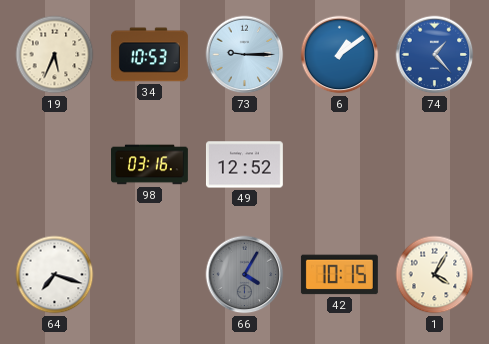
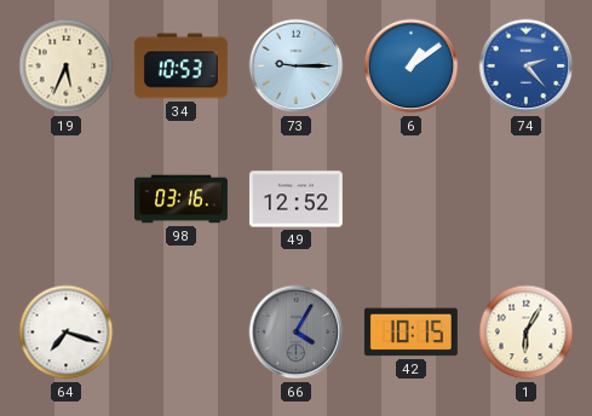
74: 1:23 -> 2:23 (527, 67)
1: 4:05 -> 6:05 (527, 333)
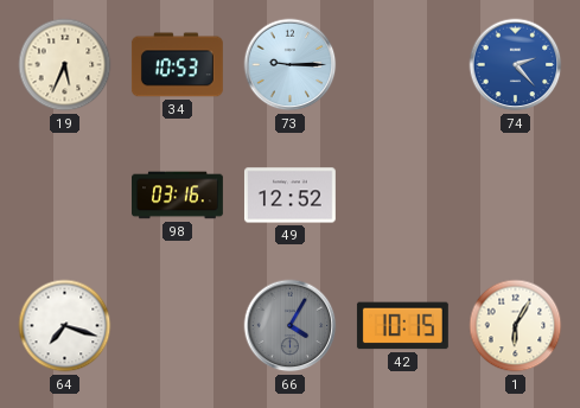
6: 1:09 -> none (412, 67)
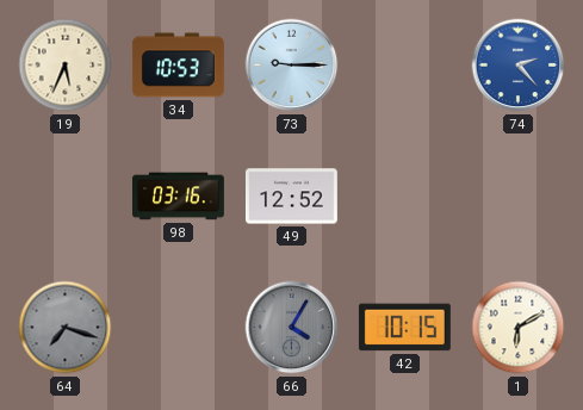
64 dial: white -> grey (66, 328)
1: 6:05 -> 6:10 (519, 328)
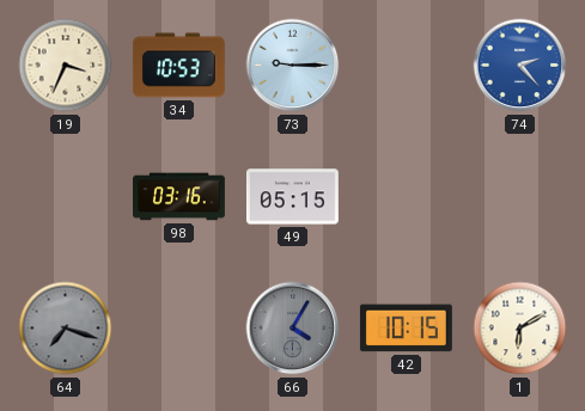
19: 5:34 -> 3:34 (66, 66)
49: 12:52 -> 05:15 (292, 197)
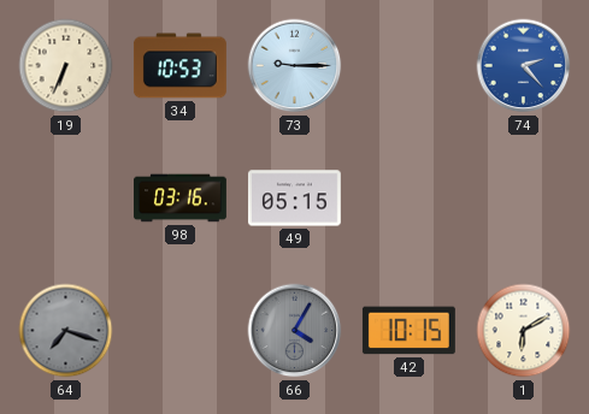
19: 3:34 -> 6:34 (66, 66)
